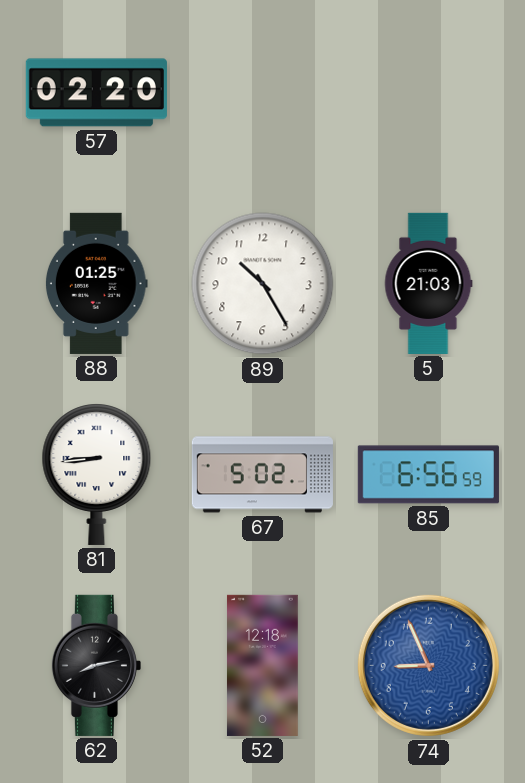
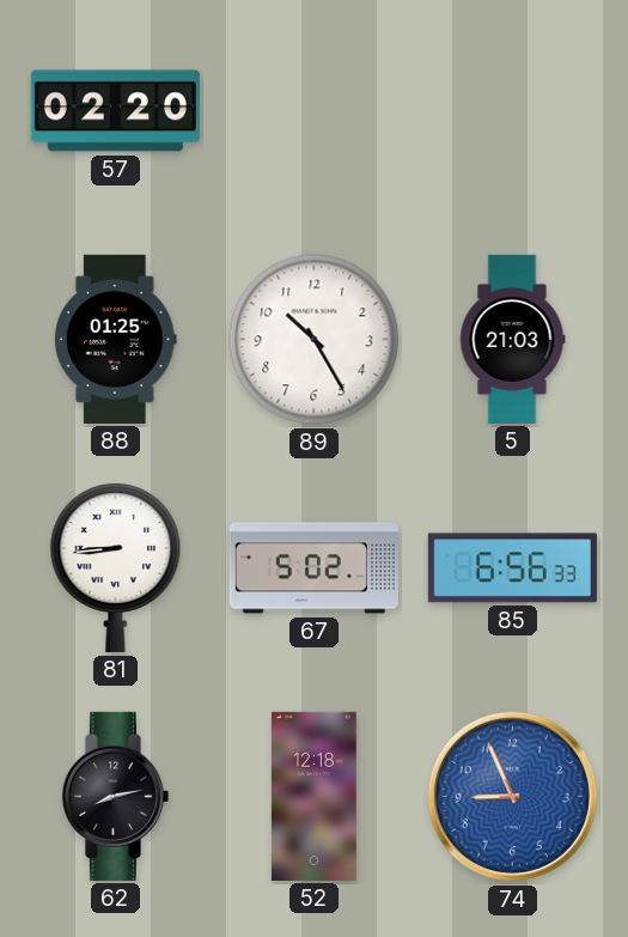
85: 6:56:59 -> 6:56:33 (512, 568)
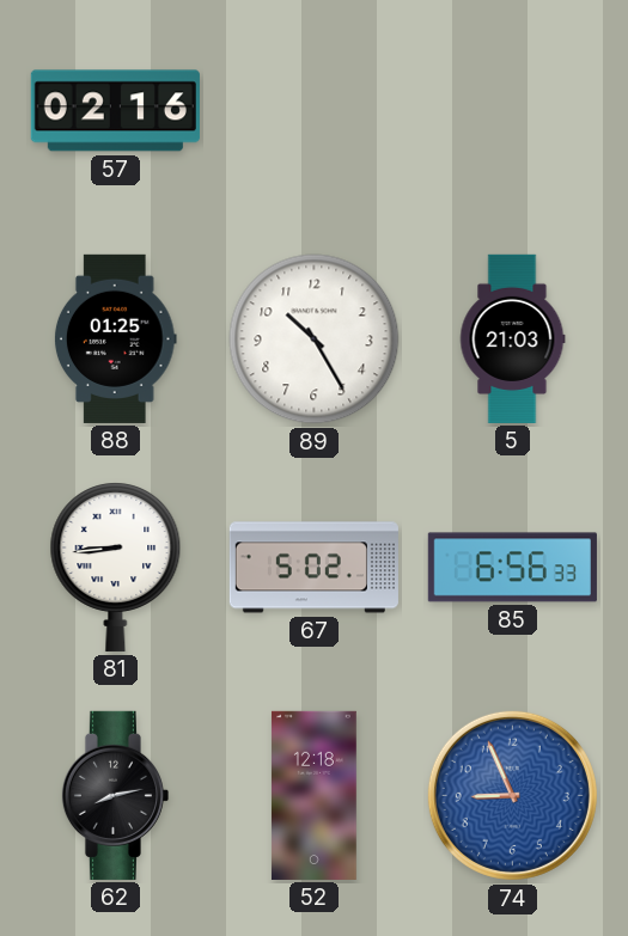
57: 02:20 -> 02:16 (115, 111)
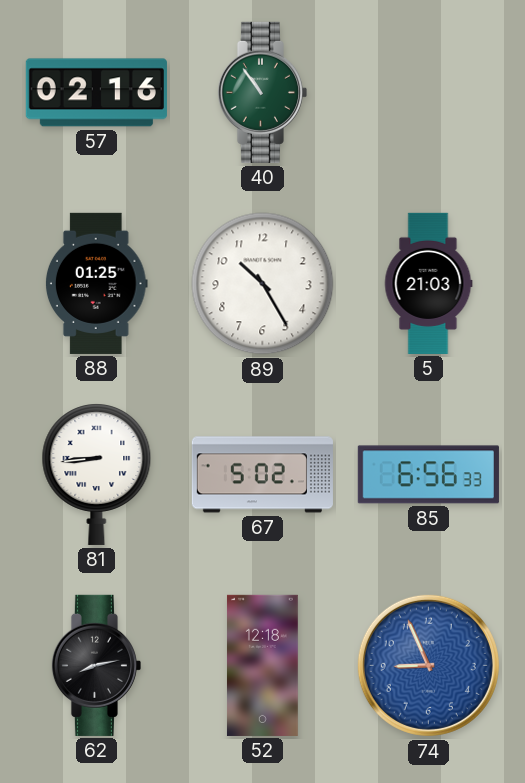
40: none -> 10:54 (262, 92)
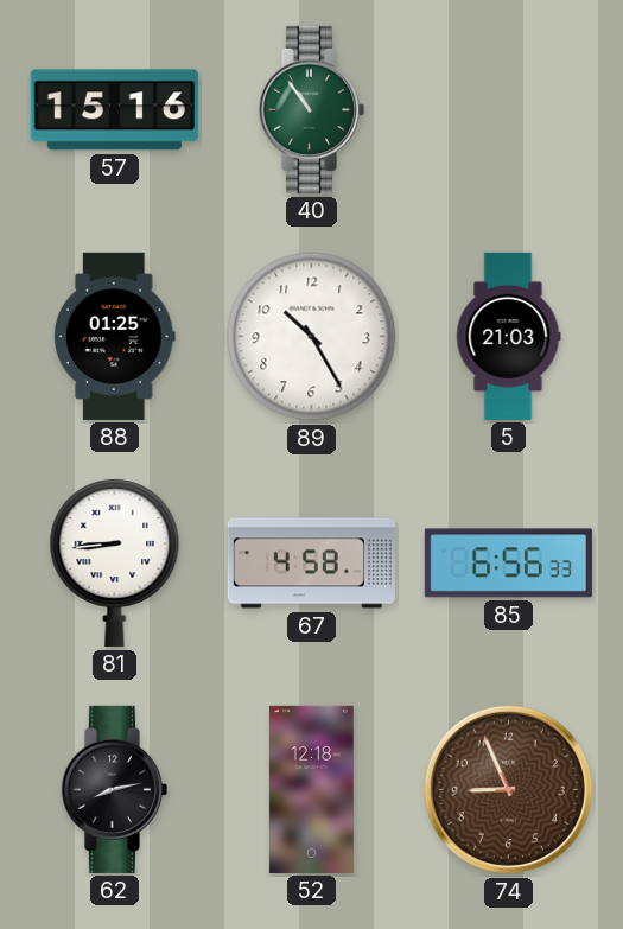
57: 02:16 -> 15:16 (114, 110)
67: 5:02 -> 4:58 (311, 564)
74 dial: blue -> brown (508, 789)
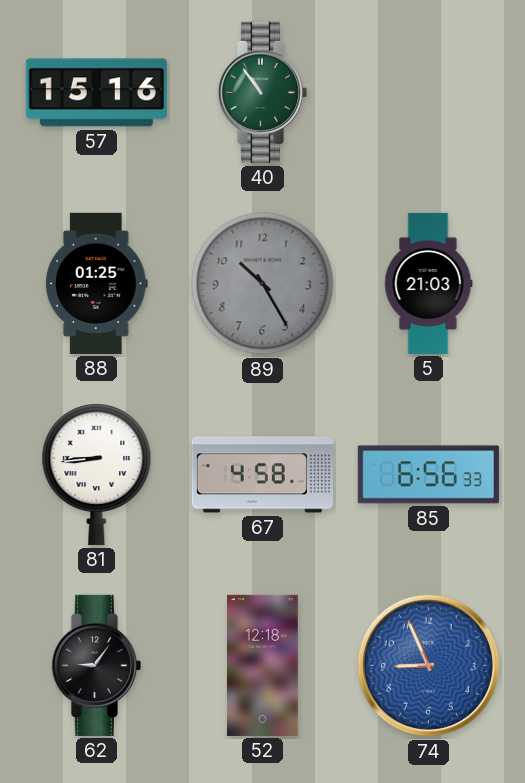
89 dial: white -> grey (263, 284)
62: 8:13 -> 9:06 (96, 665)
74 dial: brown -> blue (428, 665)
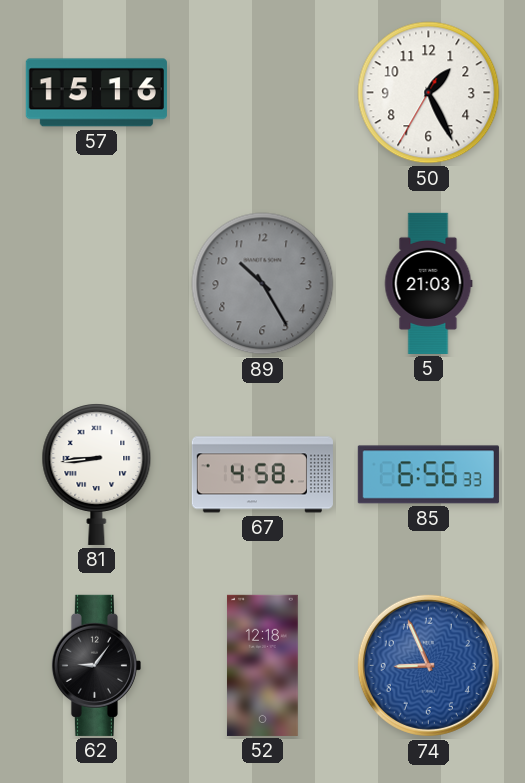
40: 10:54 -> none (262, 92)
50: none -> 1:25 (429, 93)
88: 01:25 -> none (96, 283)
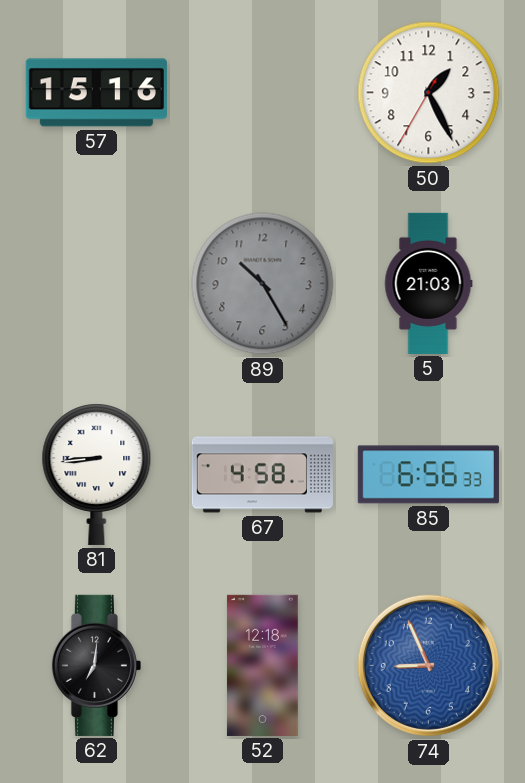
62: 9:06 -> 7:01 (96, 665)
